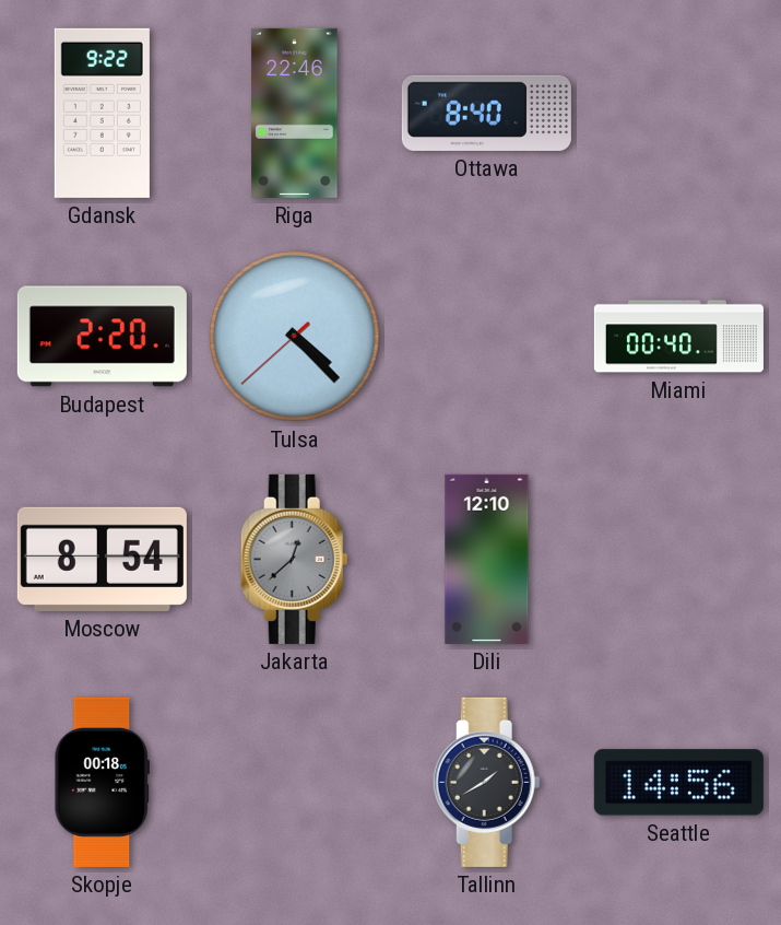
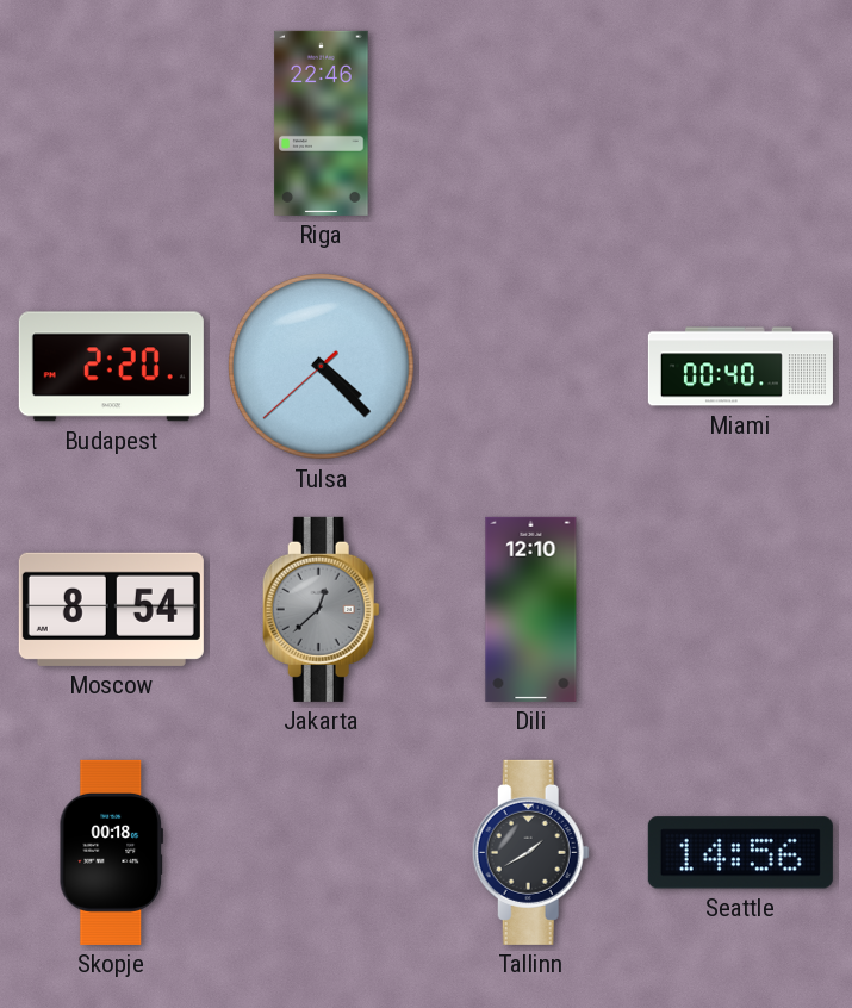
Gdansk: 9:22 -> none (102, 113)
Ottawa: 8:40 -> none (486, 113)
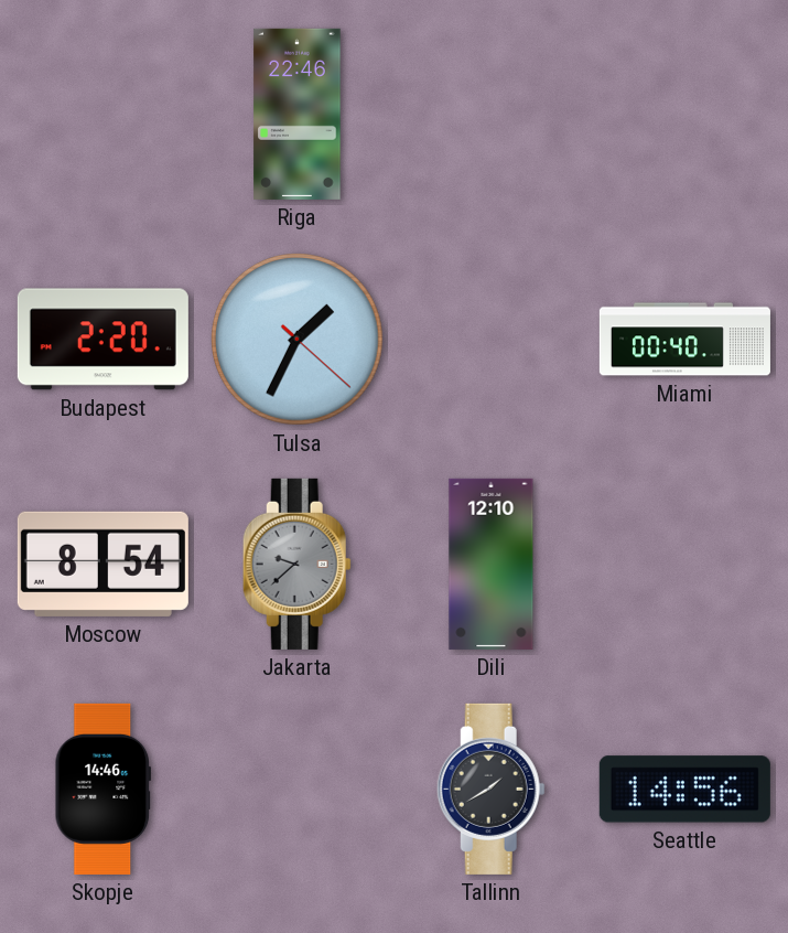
Tulsa: 4:22 -> 1:34 (298, 340)
Jakarta: 12:38 -> 9:38 (296, 564)
Skopje: 00:18 -> 14:46 (102, 789)
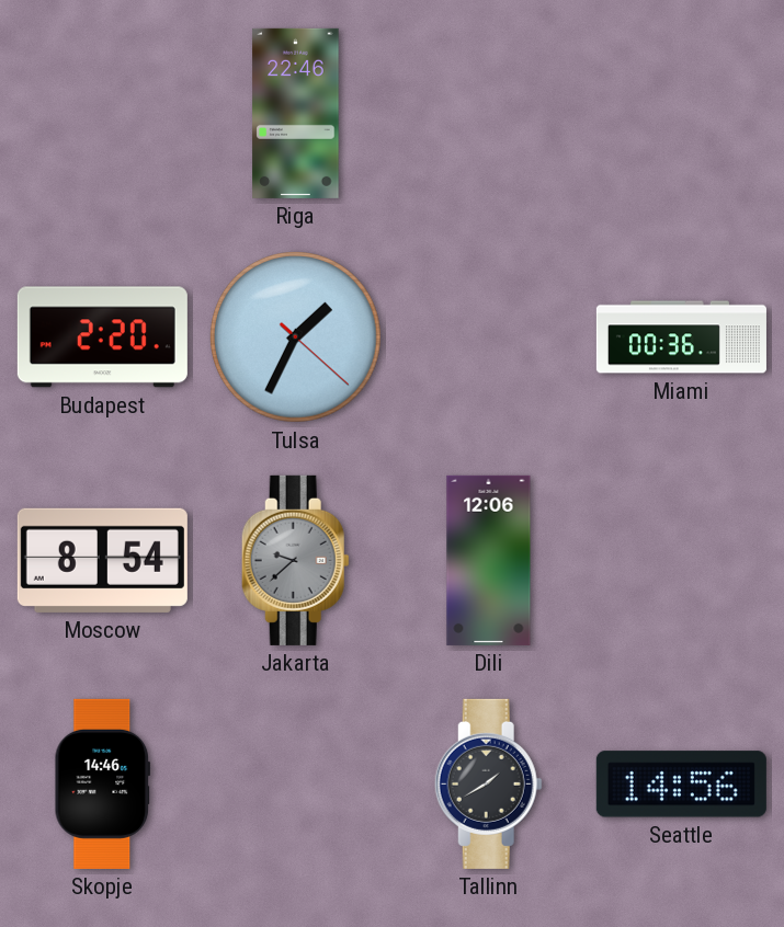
Miami: 00:40 -> 00:36 (681, 337)
Dili: 12:10 -> 12:06 (489, 560)
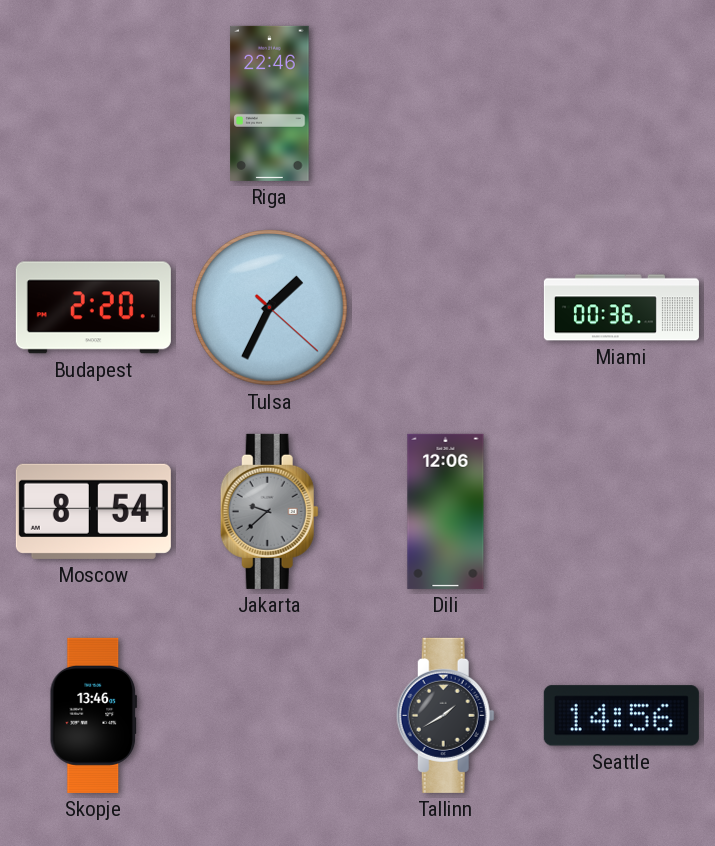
Skopje: 14:46 -> 13:46 (93, 715)
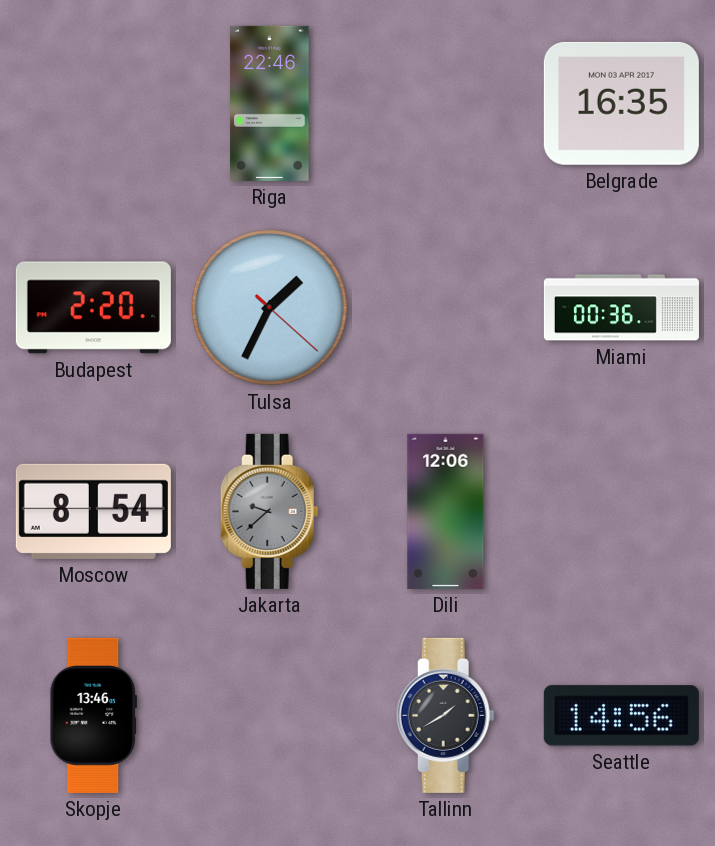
Belgrade: none -> 16:35 (621, 103)
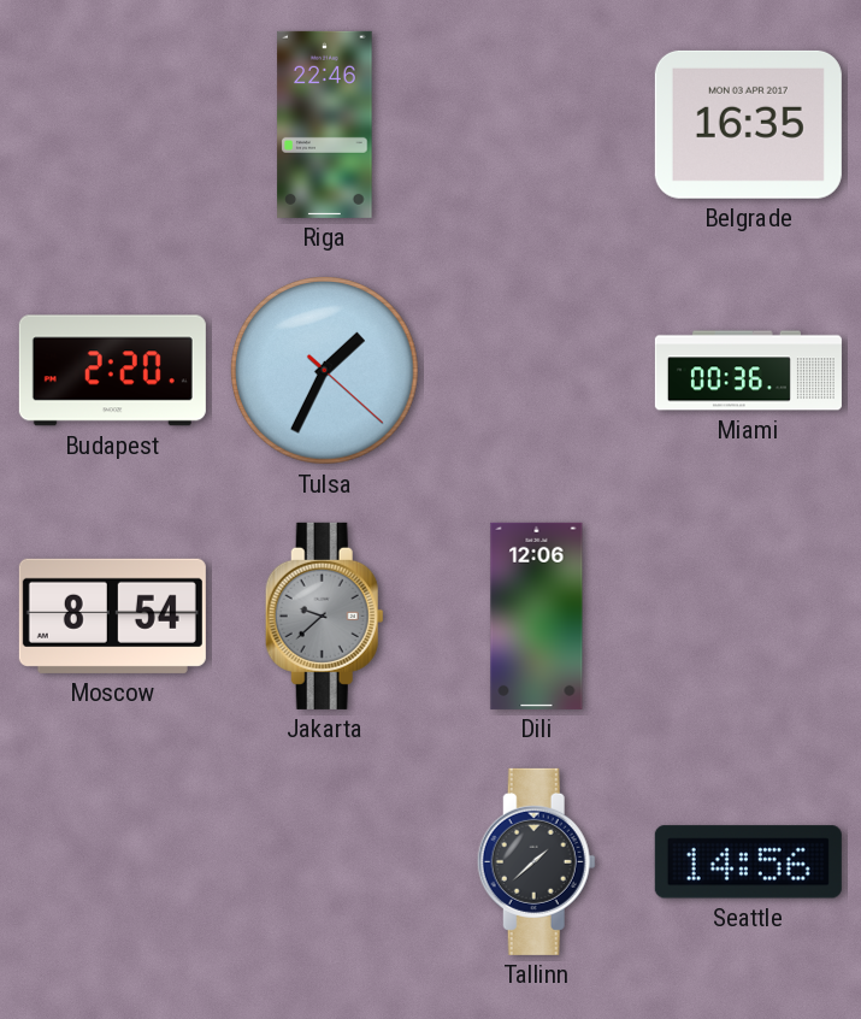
Skopje: 13:46 -> none (93, 715)
Tallinn: 1:40 -> 1:38 (536, 861)
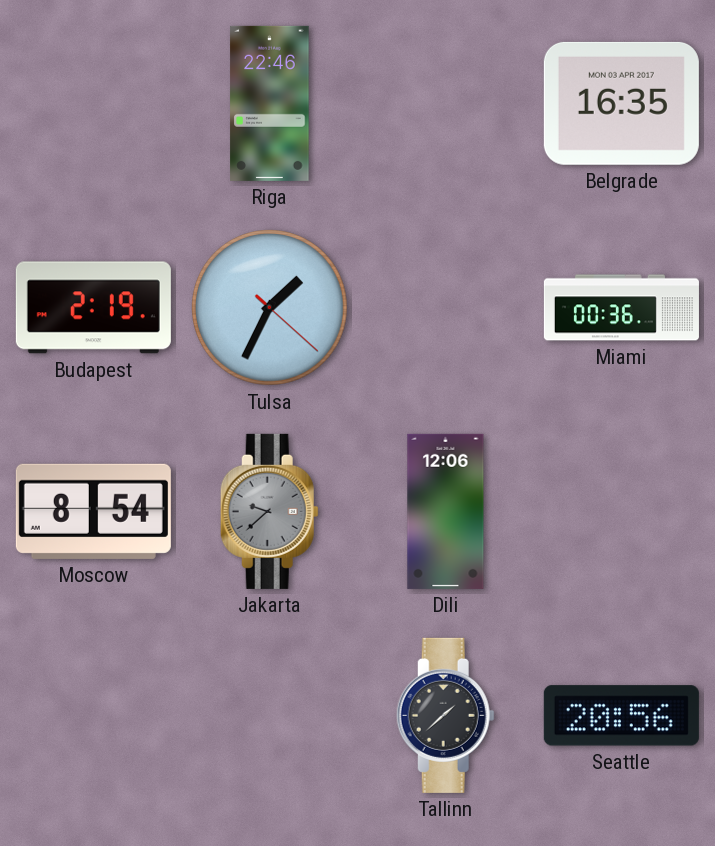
Budapest: 2:20 -> 2:19 (93, 308)
Seattle: 14:56 -> 20:56 (621, 716)
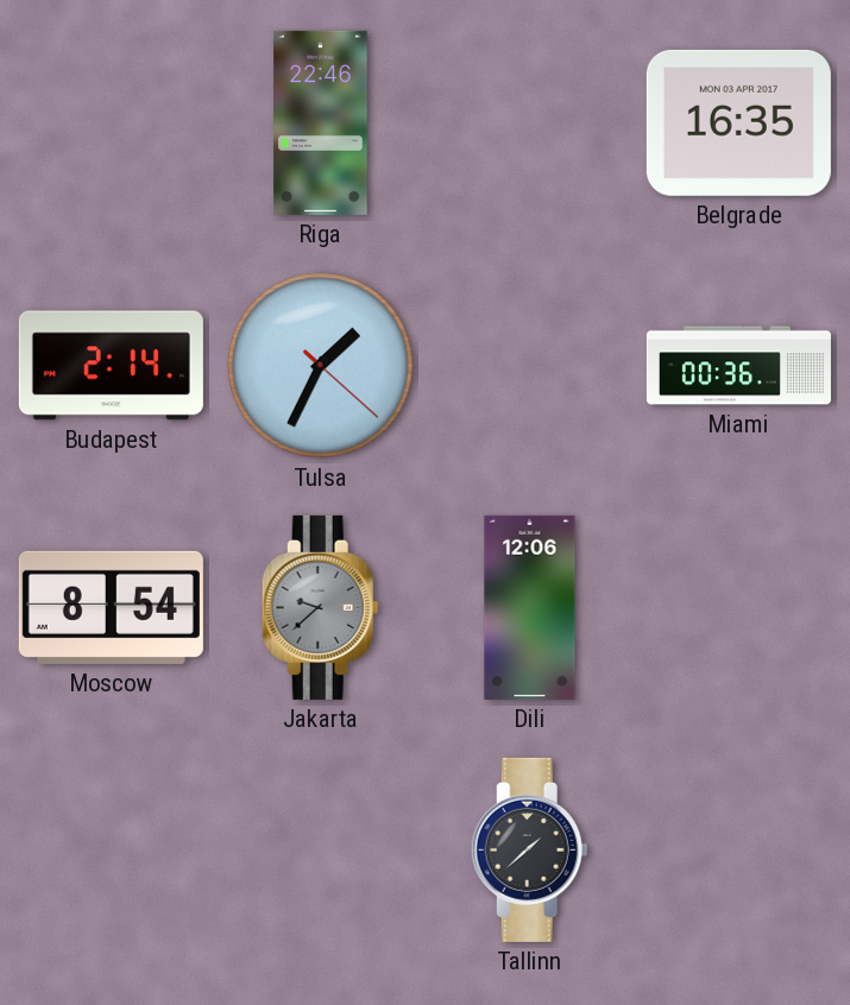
Budapest: 2:19 -> 2:14 (111, 366)
Seattle: 20:56 -> none (621, 716)
